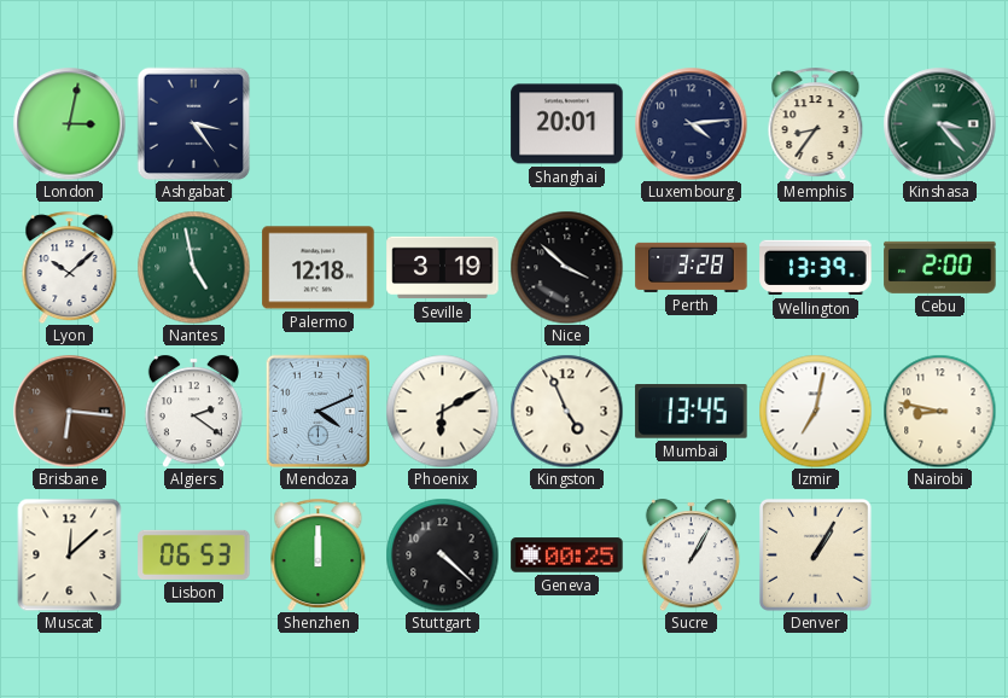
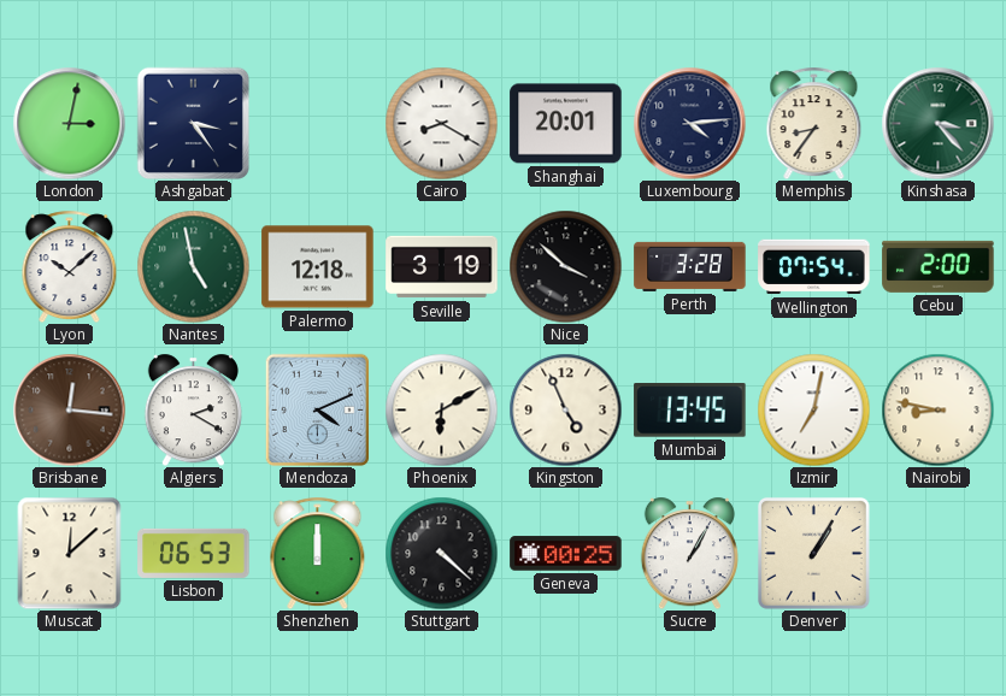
Cairo: none -> 8:20 (441, 123)
Wellington: 13:39 -> 07:54 (814, 267)
Brisbane: 6:16 -> 12:16 (69, 409)
Algiers: 2:21 -> 2:20 (193, 409)
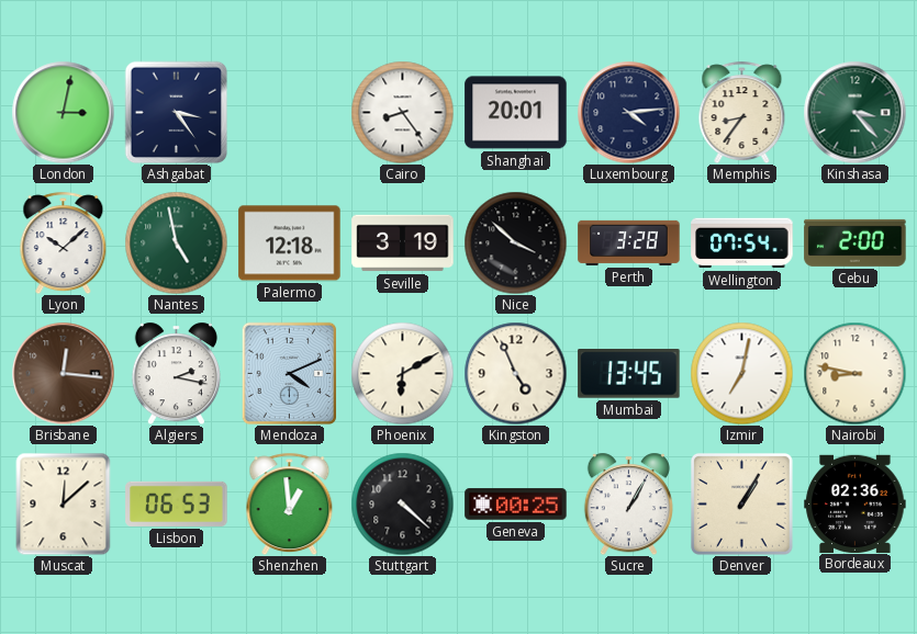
Cairo: 8:20 -> 8:24 (402, 112)
Algiers: 2:20 -> 2:17 (176, 373)
Shenzhen: 12:00 -> 12:59 (290, 503)
Bordeaux: none -> 02:36 (856, 503)
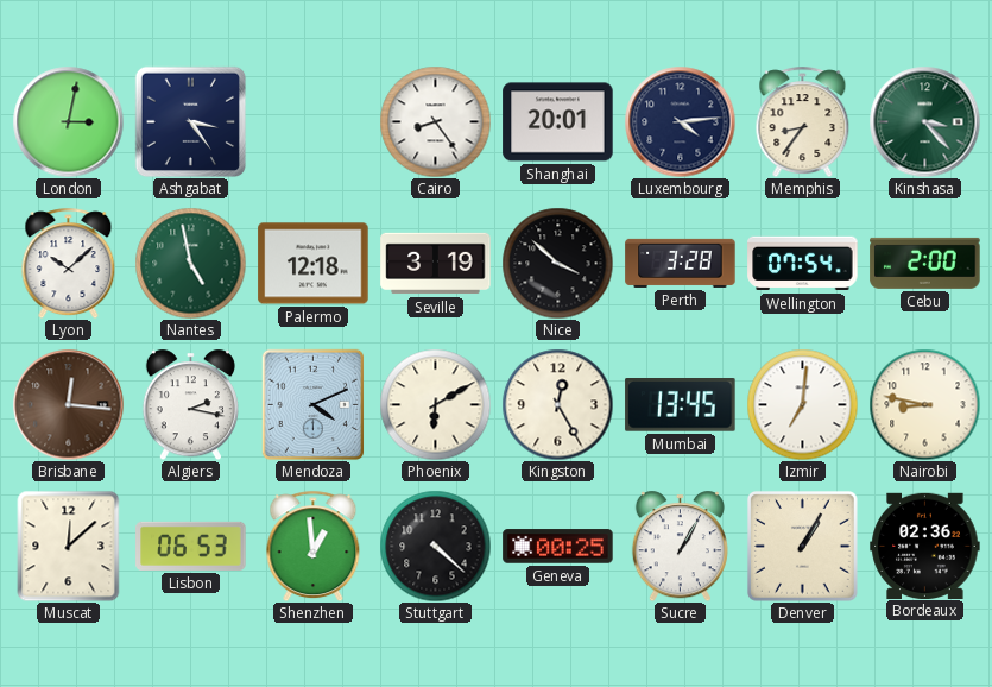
Kingston: 4:56 -> 12:25 (557, 404)
Izmir: 7:02 -> 7:01 (802, 404)
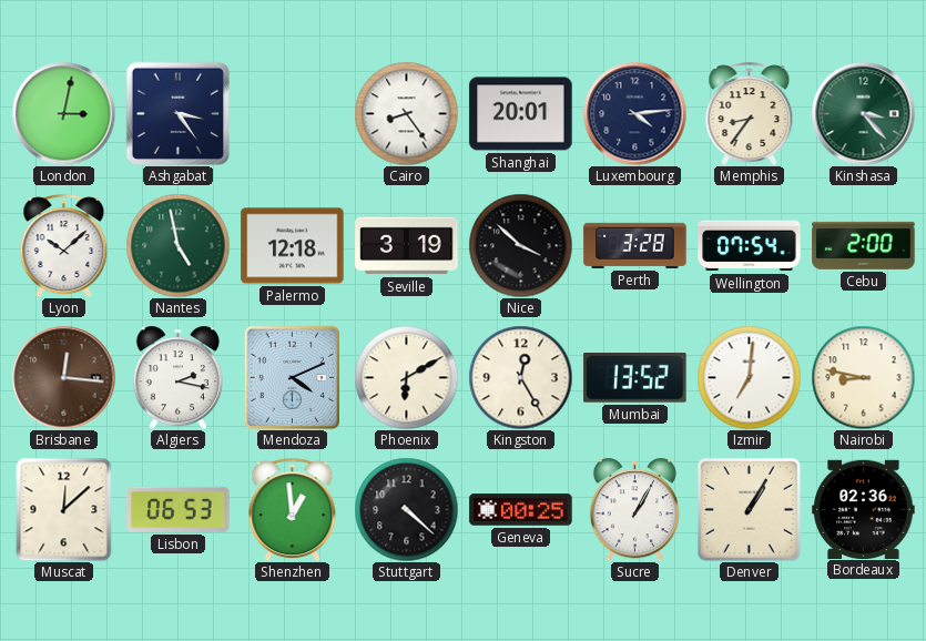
Mumbai: 13:45 -> 13:52 (635, 378)
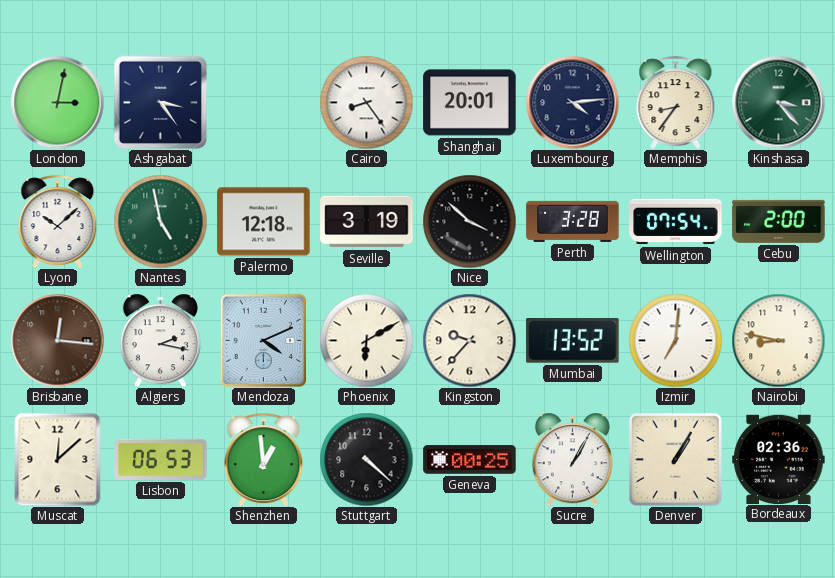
Kingston: 12:25 -> 9:37 (469, 340)
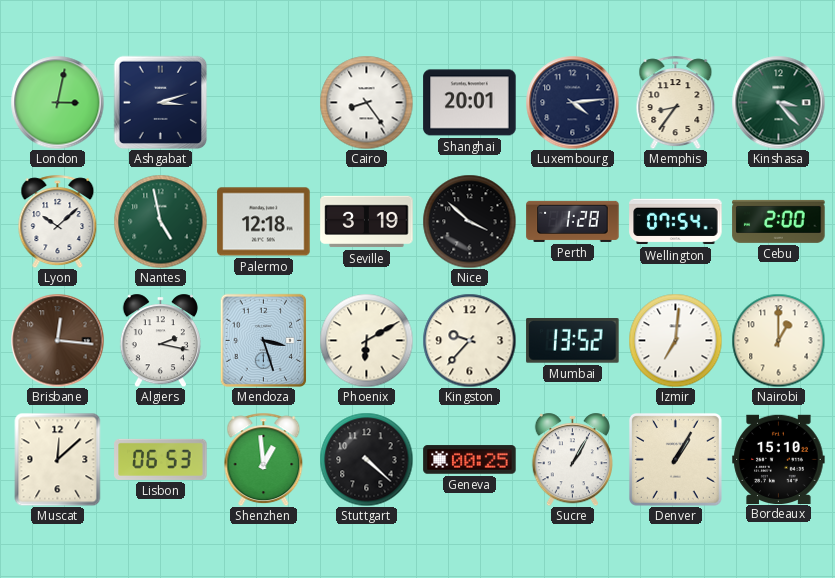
Ashgabat: 3:24 -> 3:12 (160, 102)
Perth: 3:28 -> 1:28 (573, 221)
Mendoza: 4:11 -> 3:27 (263, 340)
Nairobi: 8:47 -> 1:00 (778, 340)
Bordeaux: 02:36 -> 15:10 (779, 459)
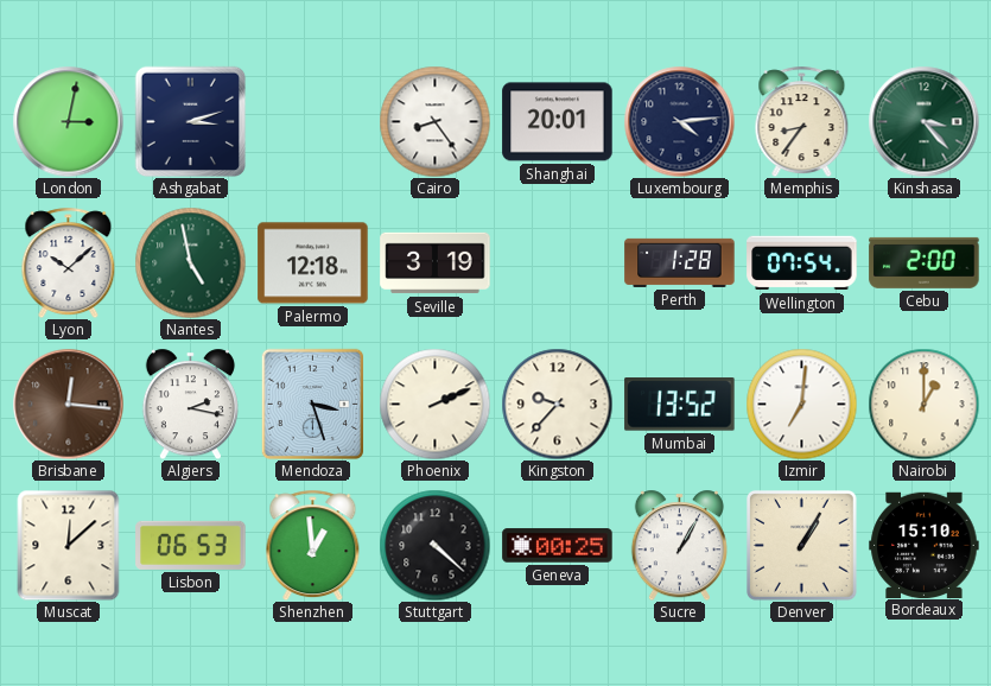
Nice: 3:52 -> none (469, 221)
Phoenix: 6:10 -> 2:11 (434, 404)
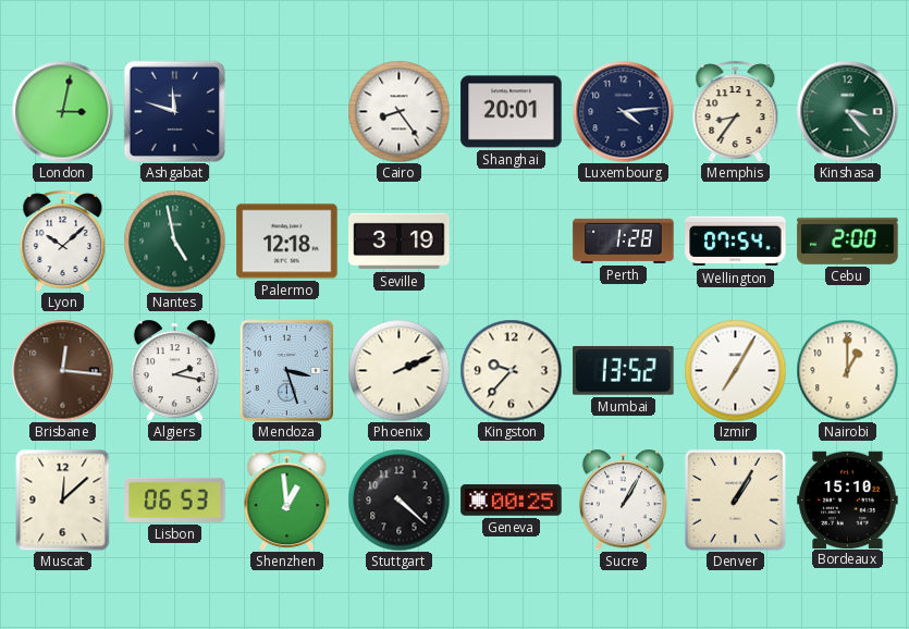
Ashgabat: 3:12 -> 11:48 (174, 111)
Izmir: 7:01 -> 7:05 (735, 370)
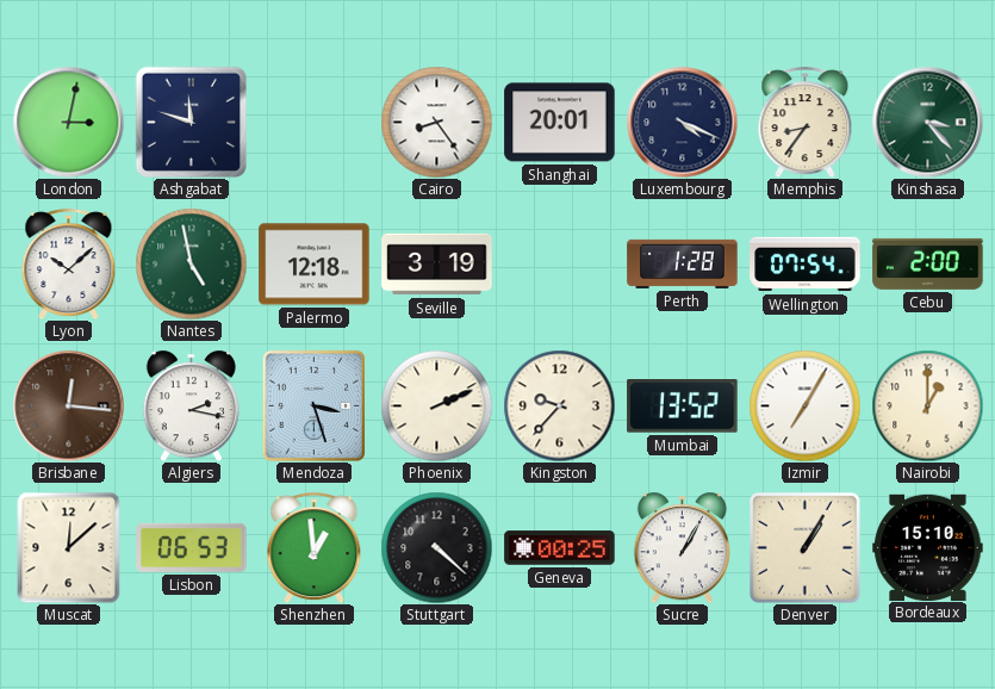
Luxembourg: 4:14 -> 4:19 (682, 122)
